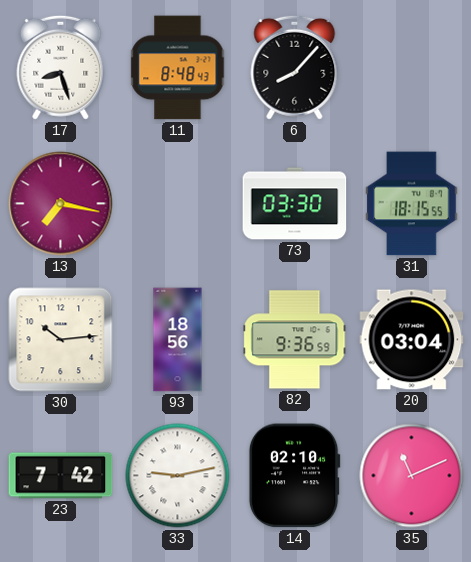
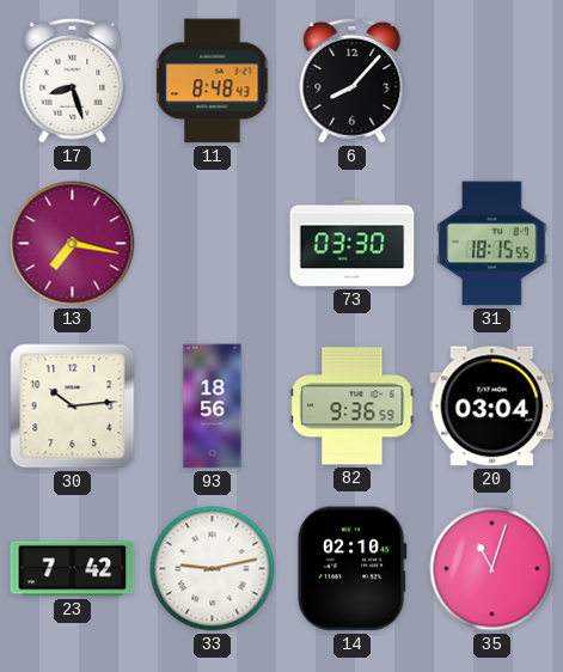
35: 11:11 -> 11:03 (492, 569)
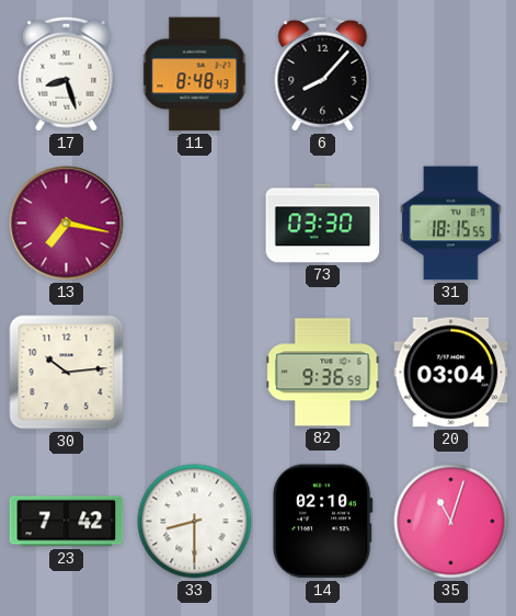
93: 18:56 -> none (213, 407)
33: 9:13 -> 8:30 (195, 522)
